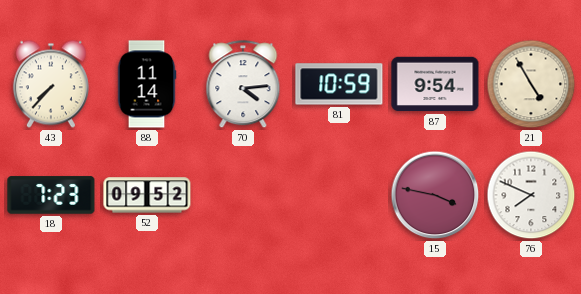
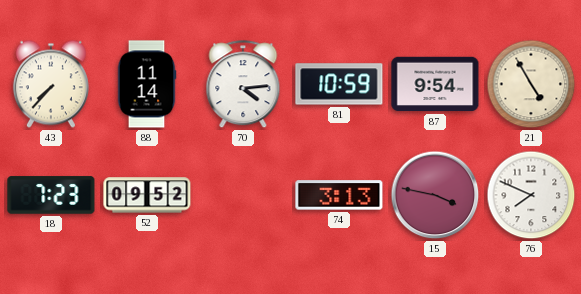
74: none -> 3:13 (339, 195)
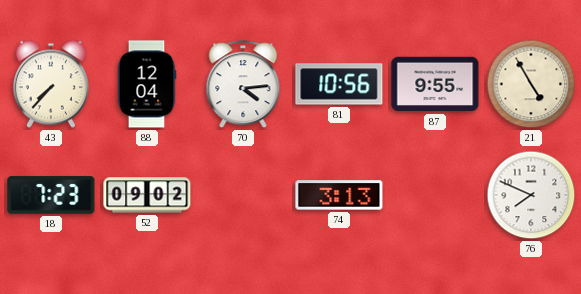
88: 11:14 -> 12:04 (147, 84)
81: 10:59 -> 10:56 (339, 84)
87: 9:54 -> 9:55 (435, 84)
52: 09:52 -> 09:02 (147, 195)
15: 3:47 -> none (435, 195)
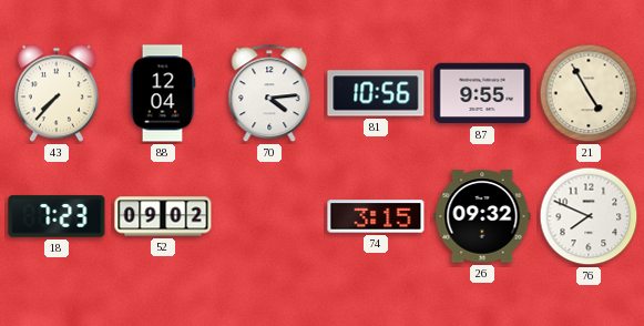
74: 3:13 -> 3:15 (376, 216)
26: none -> 09:32 (482, 216)
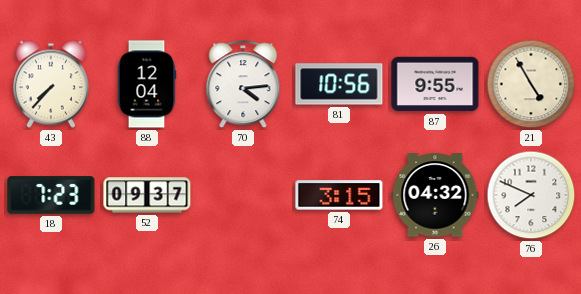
52: 09:02 -> 09:37 (147, 195)
26: 09:32 -> 04:32 (435, 195)
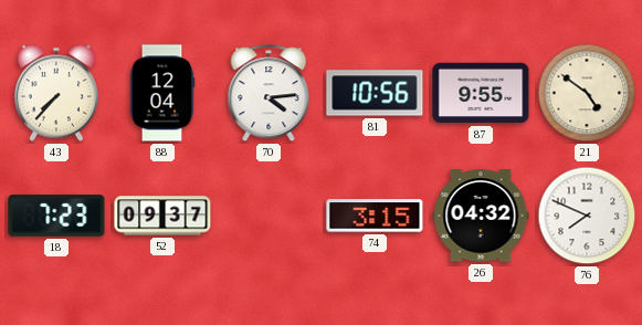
21: 4:55 -> 4:51 (587, 93)
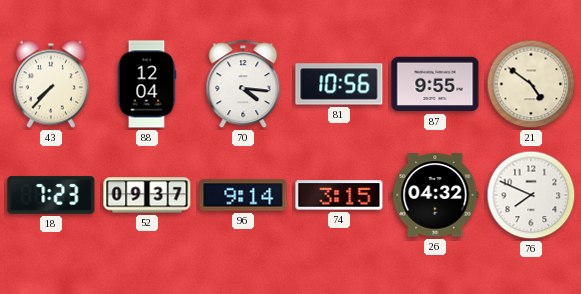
70: 4:14 -> 4:16 (243, 85)
96: none -> 9:14 (243, 195)
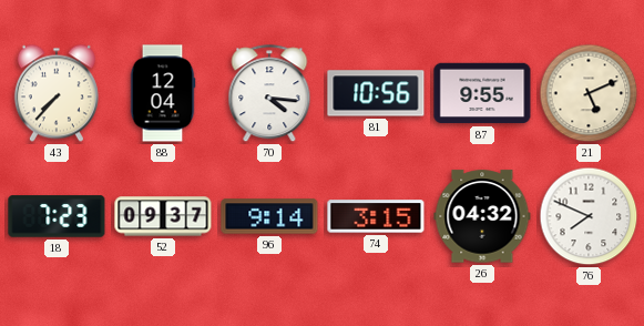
21: 4:51 -> 5:11 (589, 93)
